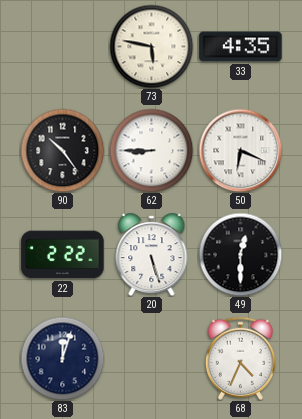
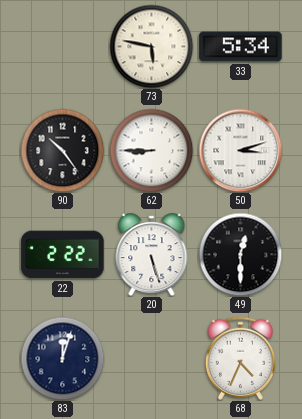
33: 4:35 -> 5:34 (241, 47)
50: 6:19 -> 3:12 (240, 150)
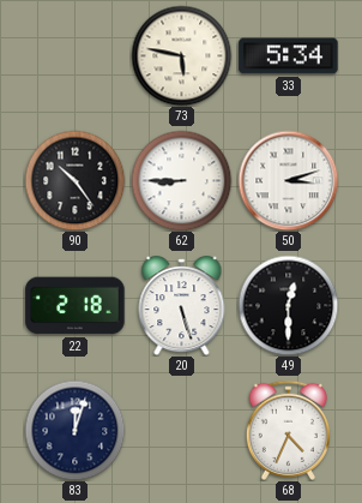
22: 2:22 -> 2:18 (76, 306)
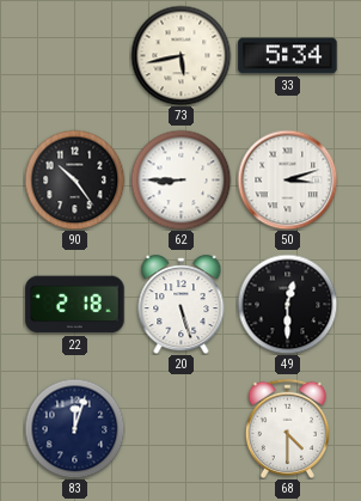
73: 5:47 -> 5:43 (180, 55)
68: 4:34 -> 4:30 (287, 428)
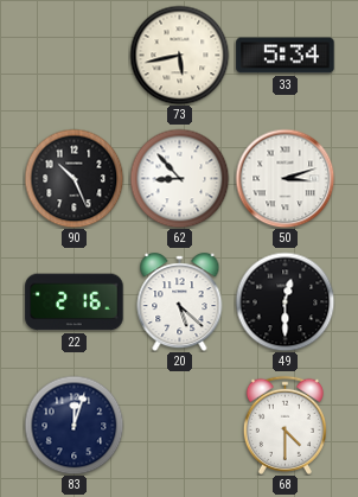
90: 10:24 -> 10:26 (73, 178)
62: 8:45 -> 8:53 (179, 178)
22: 2:18 -> 2:16 (75, 302)
20: 5:27 -> 5:22 (180, 302)
